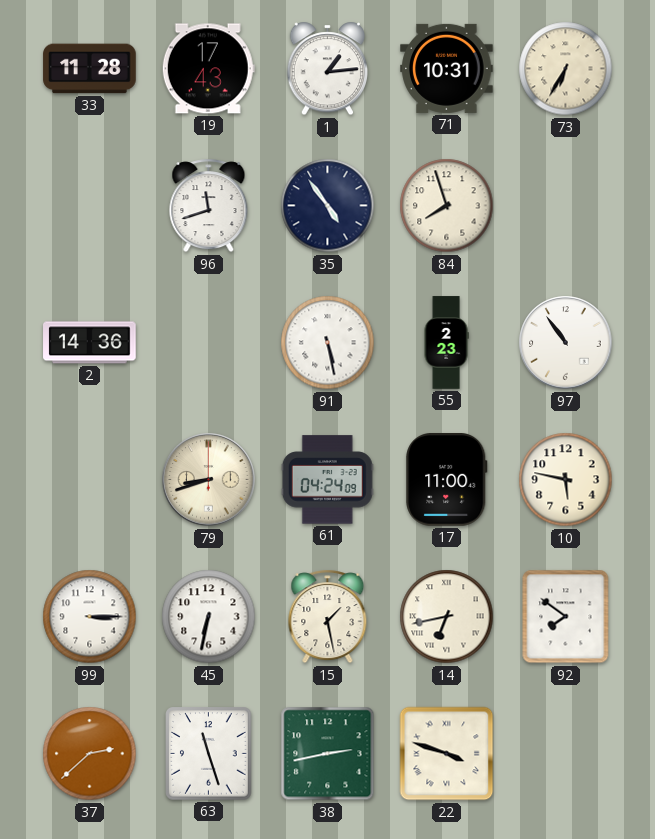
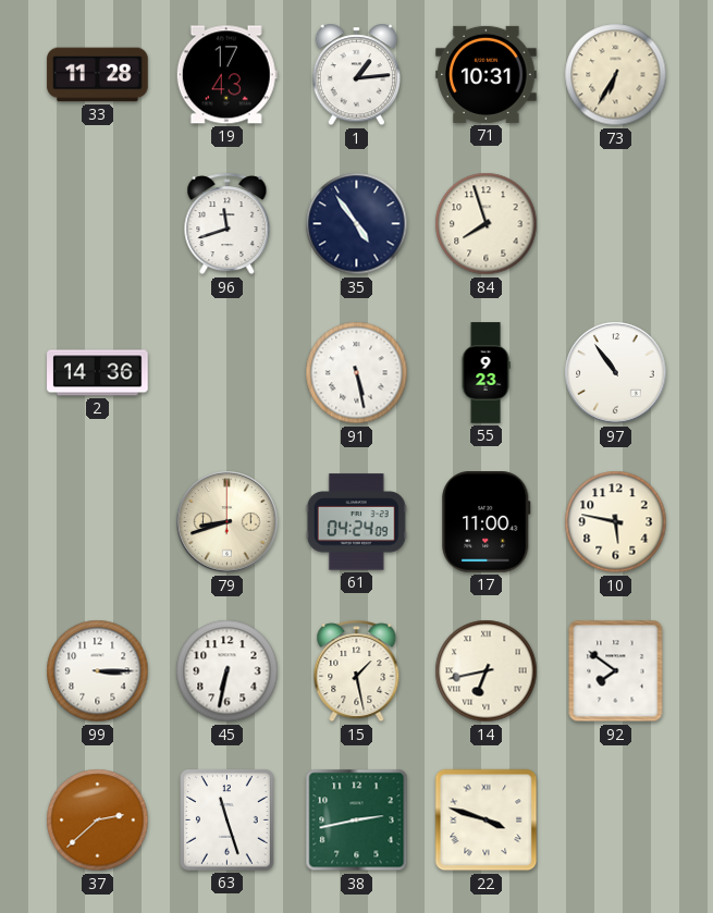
55: 2:23 -> 9:23 (485, 373)
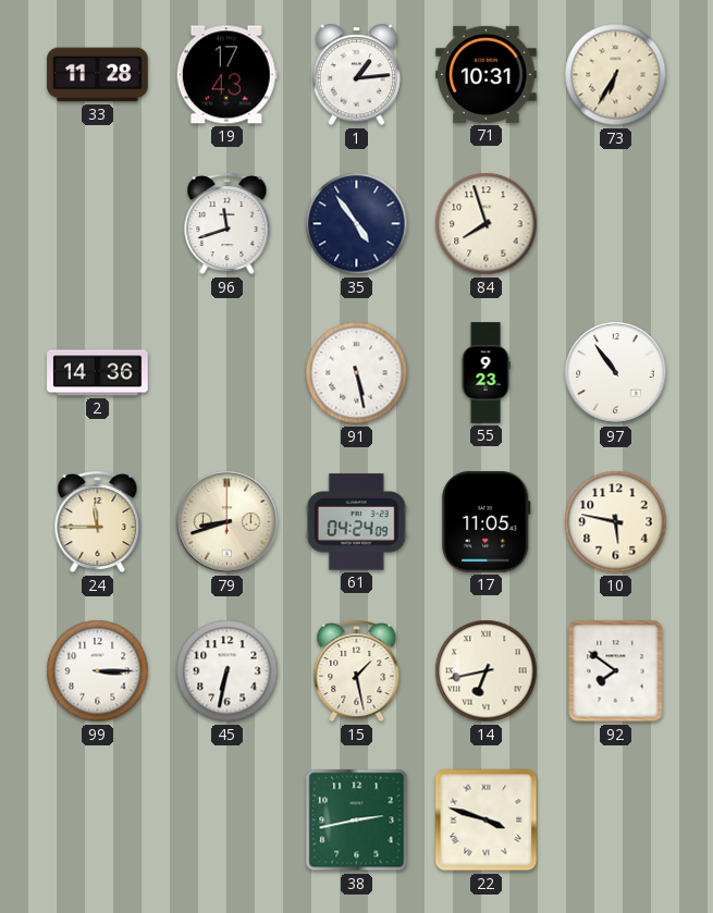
24: none -> 11:45 (98, 522)
17: 11:00 -> 11:05 (487, 522)
37: 2:38 -> none (98, 821)
63: 11:27 -> none (228, 821)
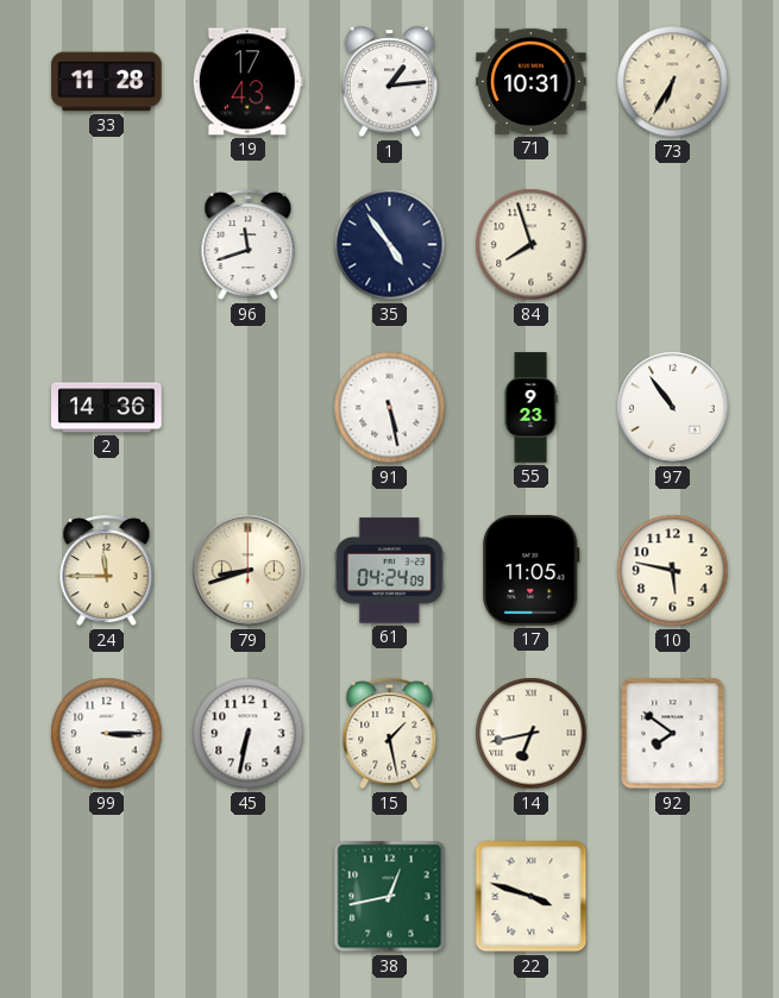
38: 2:43 -> 12:43 (390, 897)
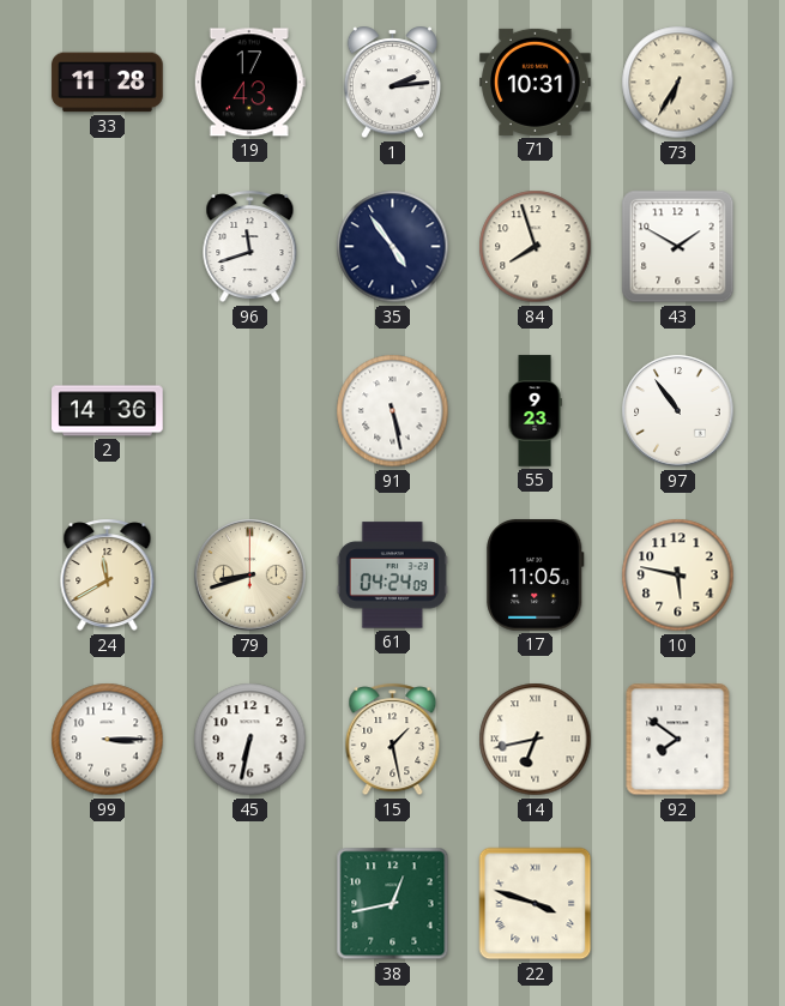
1: 1:14 -> 2:14 (392, 83)
43: none -> 1:50 (678, 247)
24: 11:45 -> 11:40 (108, 576)
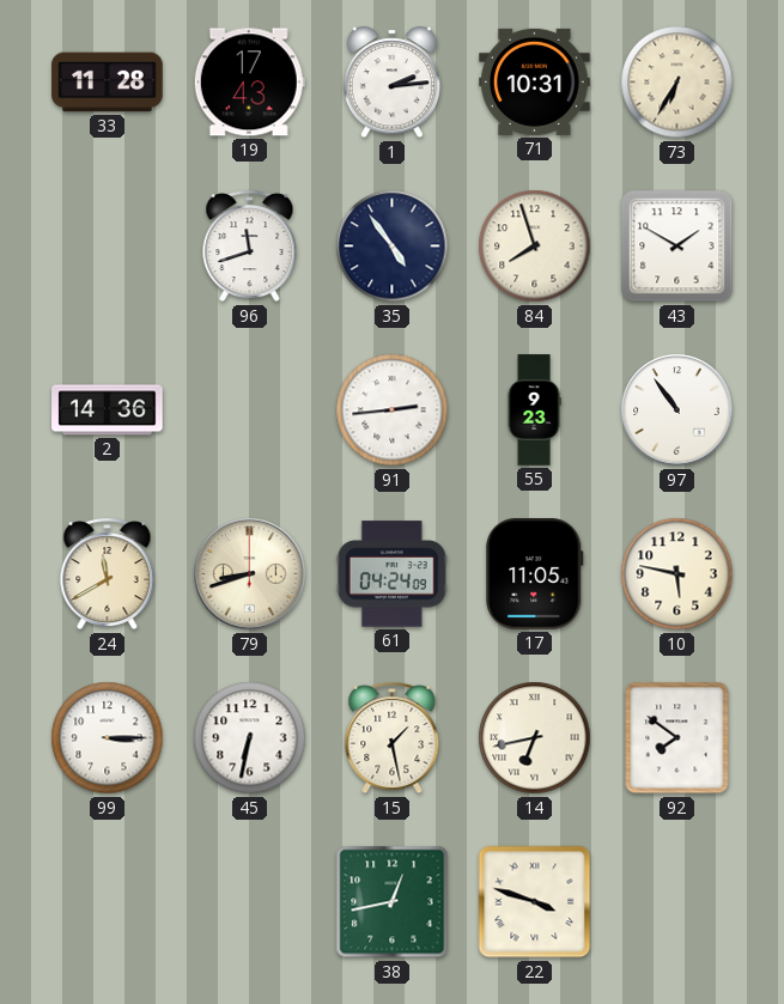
91: 5:28 -> 2:44 (393, 410)
